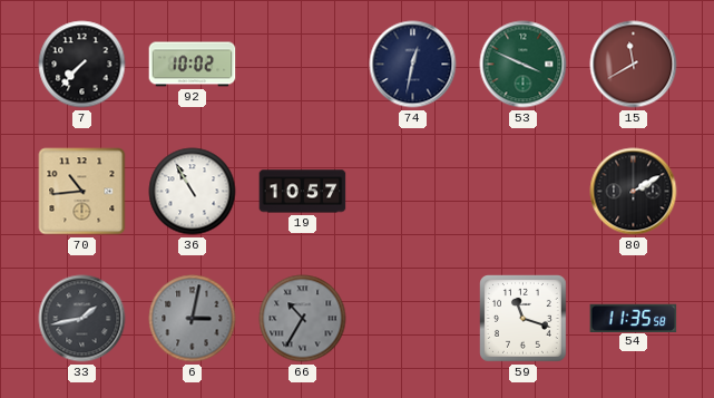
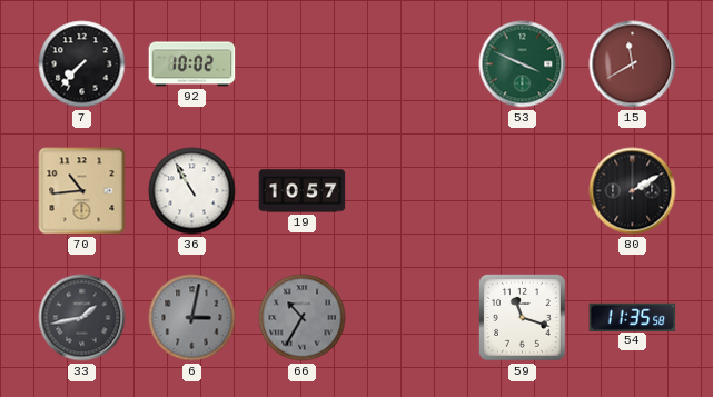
74: 12:32 -> none (413, 65)
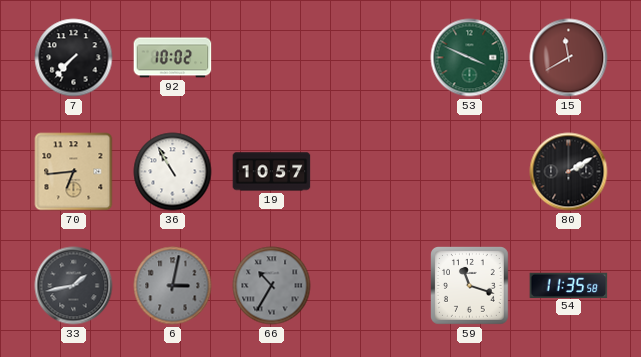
70: 10:44 -> 6:44 (74, 172)
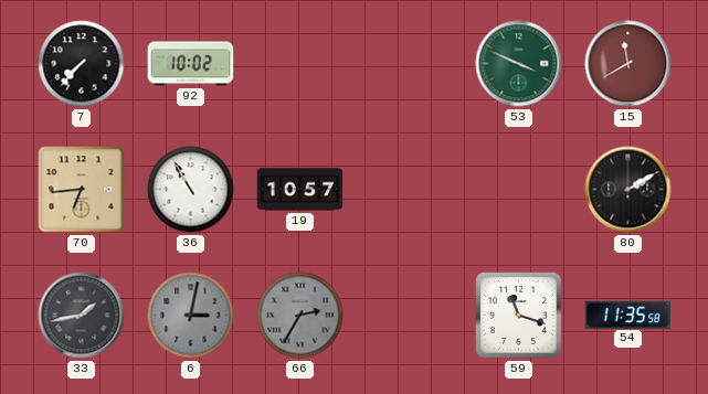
66: 10:35 -> 2:35 (300, 316)
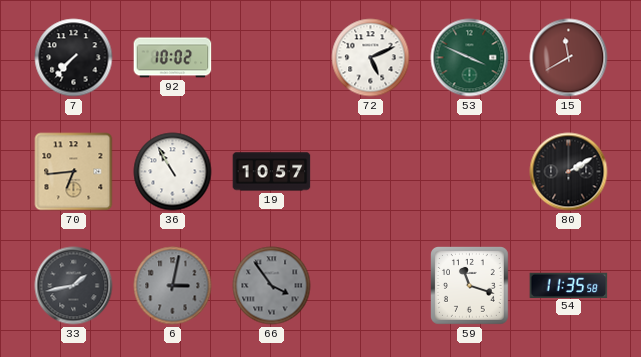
72: none -> 5:11 (371, 58)
66: 2:35 -> 3:54 (272, 286)
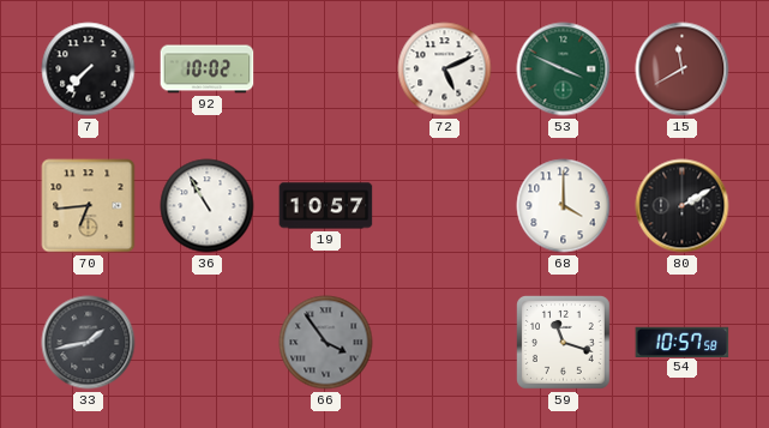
68: none -> 4:00 (564, 206)
6: 3:02 -> none (173, 286)
54: 11:35 -> 10:57 (683, 342)
